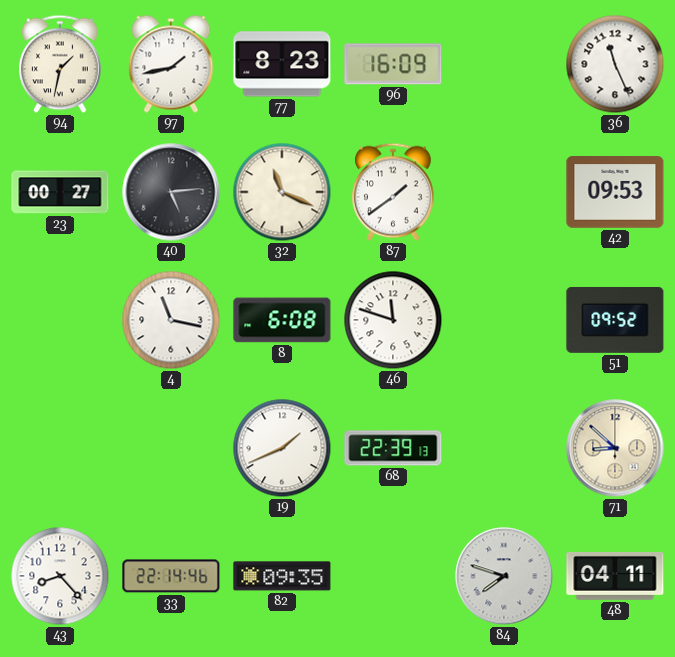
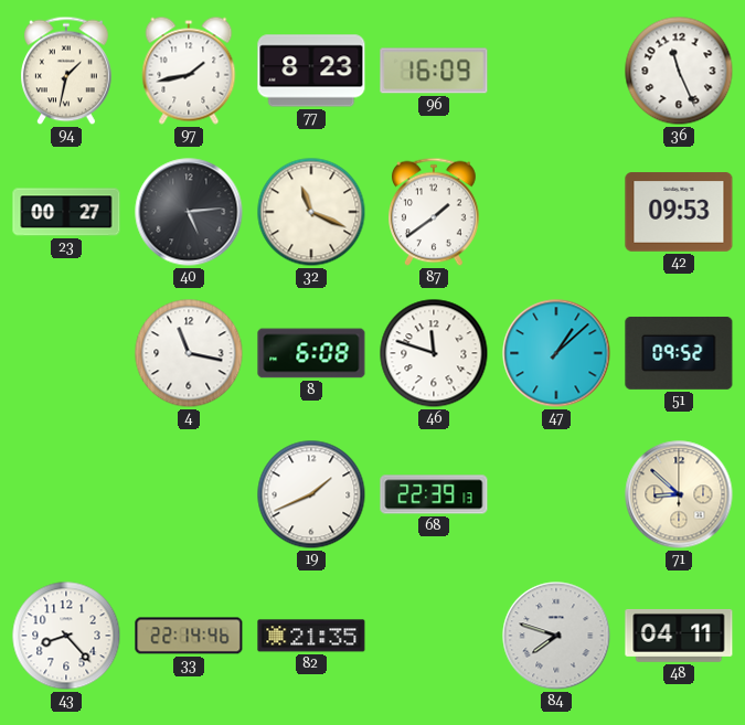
47: none -> 1:08 (556, 353)
82: 09:35 -> 21:35 (311, 636)
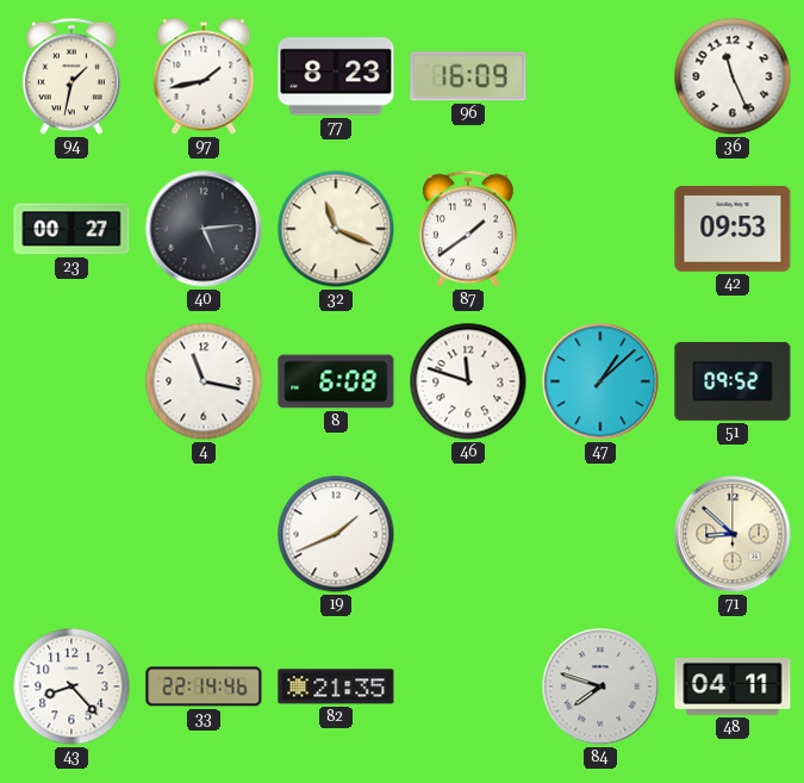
68: 22:39 -> none (434, 494)
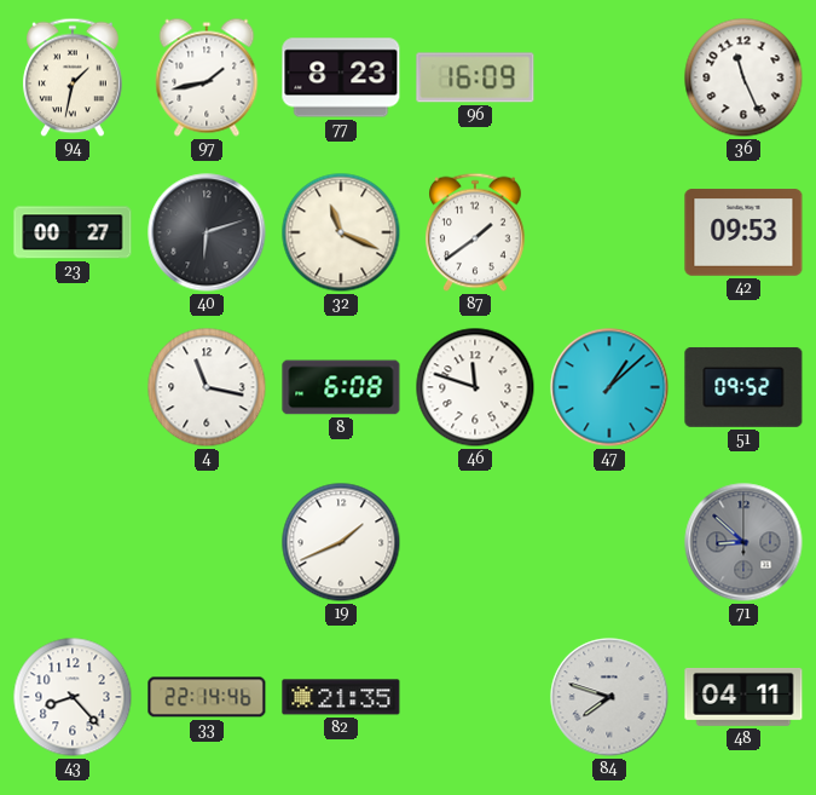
40: 5:14 -> 6:12 (207, 232)
71 dial: cream -> grey (743, 542)
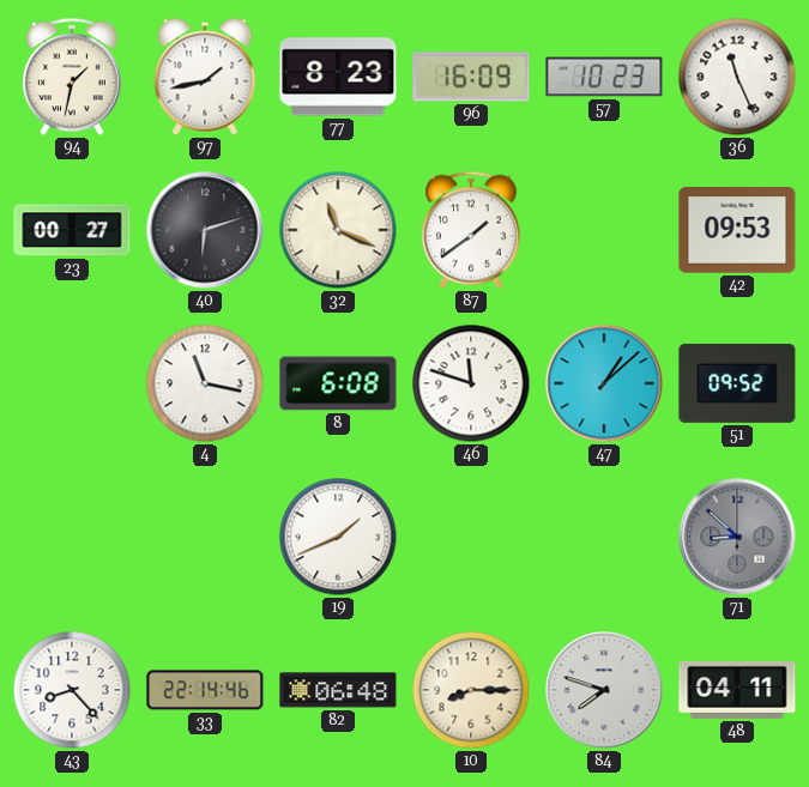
57: none -> 10:23 (604, 77)
82: 21:35 -> 06:48 (338, 690)
10: none -> 8:15 (471, 690)
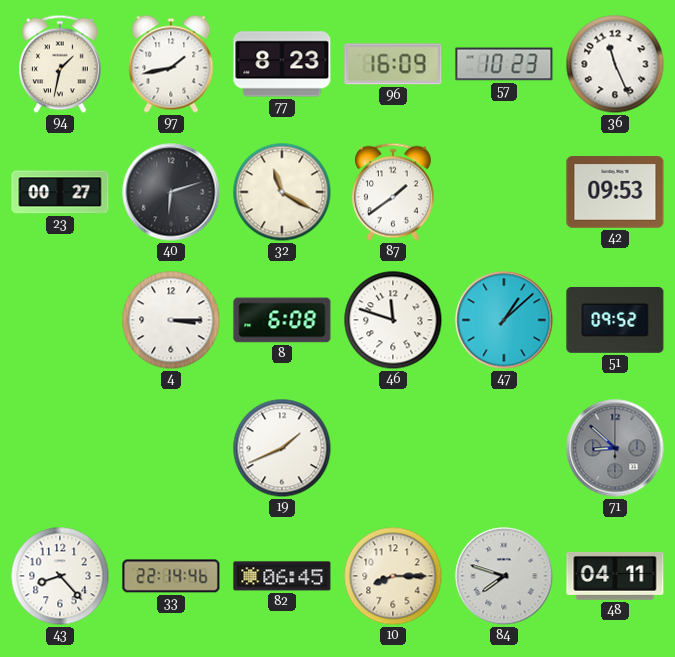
32: 11:19 -> 11:20 (282, 192)
4: 11:17 -> 3:15 (171, 320)
82: 06:48 -> 06:45 (282, 576)
